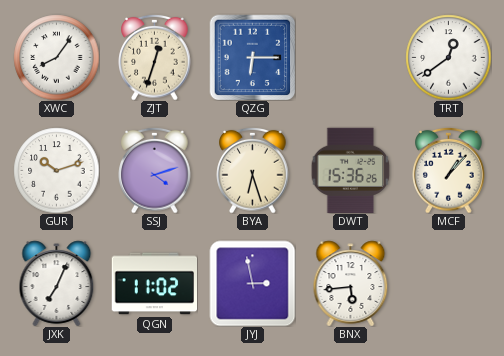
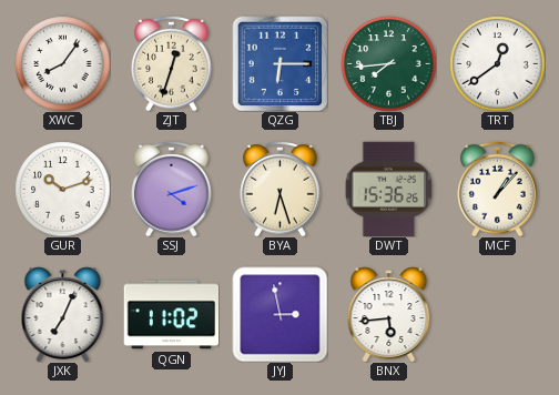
TBJ: none -> 7:44 (388, 63)
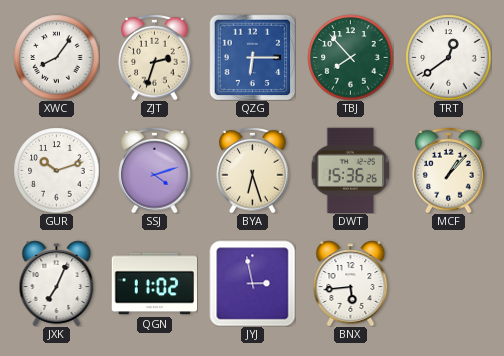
ZJT: 12:33 -> 2:33 (155, 57)
TBJ: 7:44 -> 7:53 (350, 57)
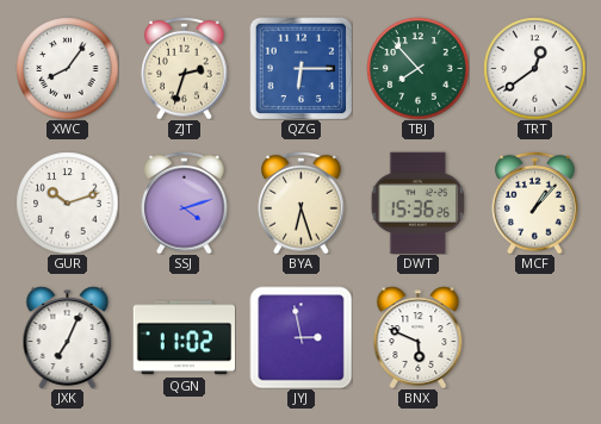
BNX: 5:44 -> 5:49 (419, 337)
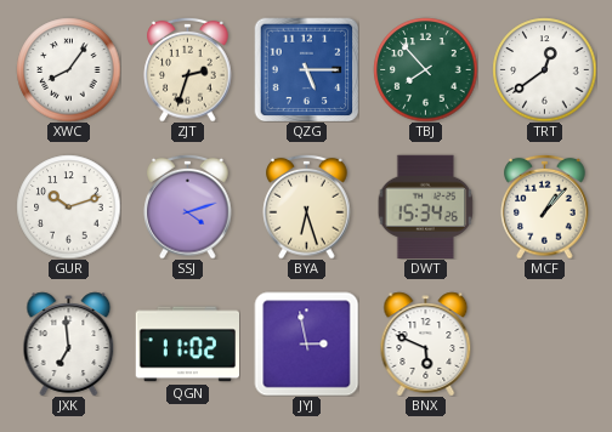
QZG: 6:15 -> 5:15 (306, 69)
DWT: 15:36 -> 15:34 (426, 206)
JXK: 7:04 -> 6:59 (69, 343)
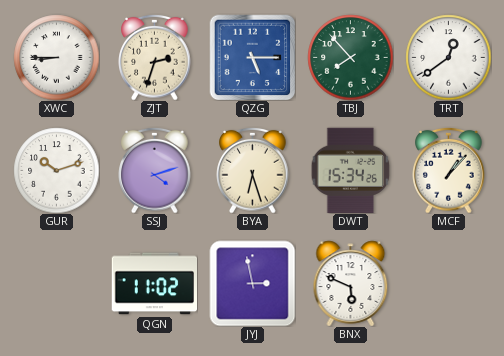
XWC: 8:06 -> 8:45 (56, 57)
JXK: 6:59 -> none (69, 343)
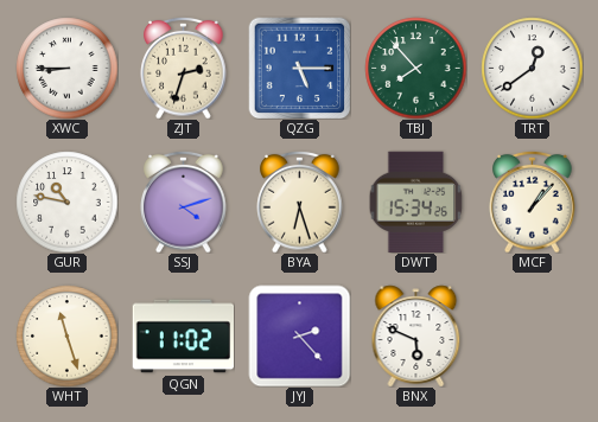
GUR: 10:12 -> 10:47 (66, 202)
WHT: none -> 11:27 (66, 335)
JYJ: 2:58 -> 2:23 (299, 335)
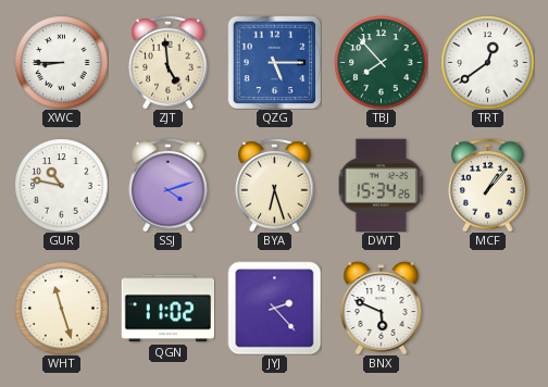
ZJT: 2:33 -> 4:59 (169, 62)
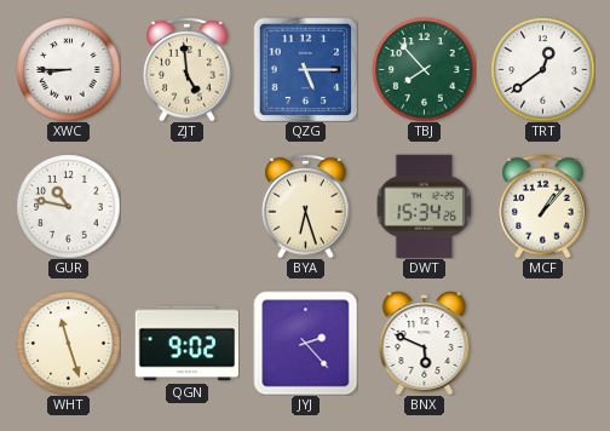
SSJ: 4:12 -> none (169, 185)
QGN: 11:02 -> 9:02 (186, 344)
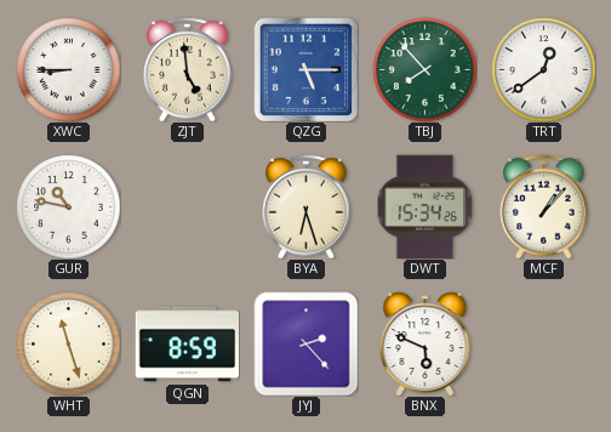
QGN: 9:02 -> 8:59 (187, 345)
